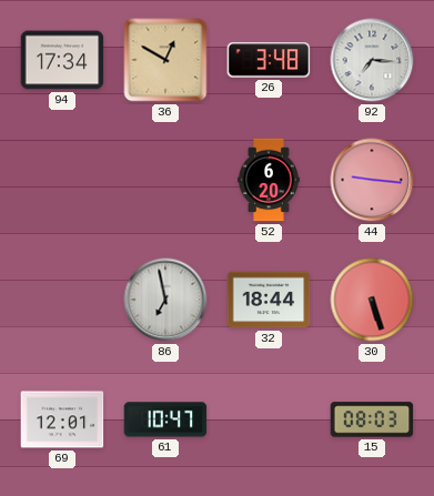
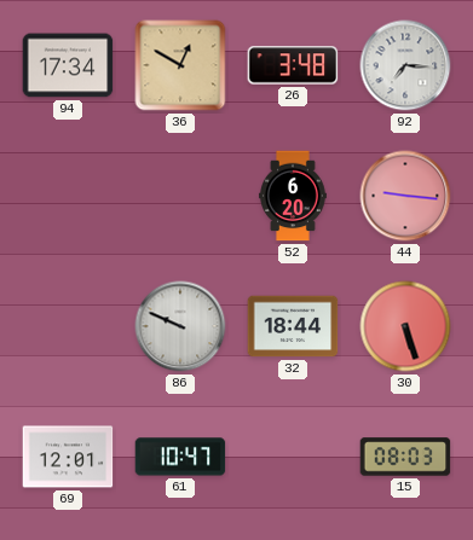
86: 6:58 -> 9:49 (180, 326)
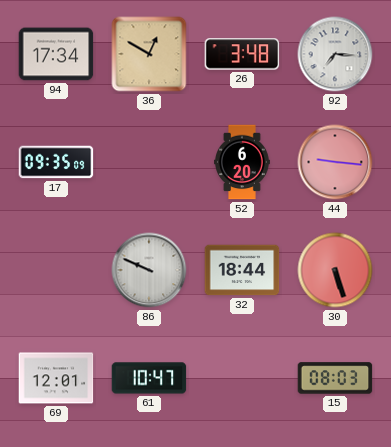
17: none -> 09:35 (56, 162)
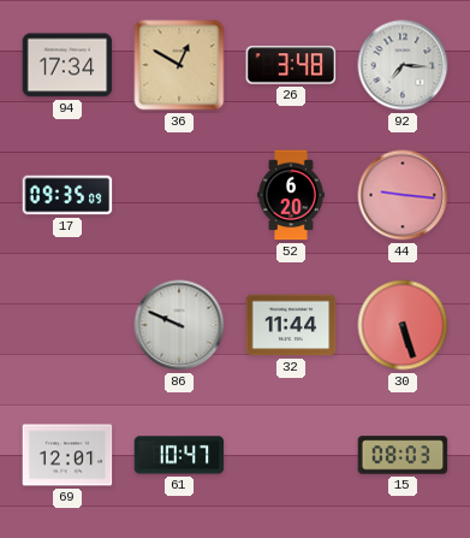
32: 18:44 -> 11:44 (291, 325)
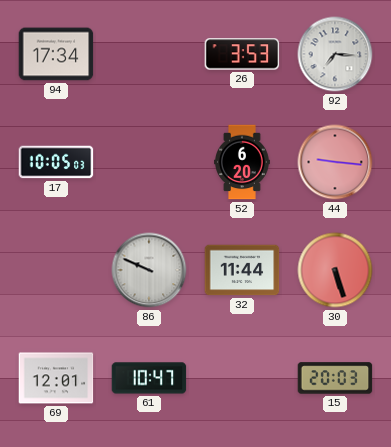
36: 12:50 -> none (179, 65)
26: 3:48 -> 3:53 (242, 54)
17: 09:35 -> 10:05 (56, 162)
15: 08:03 -> 20:03 (335, 378)
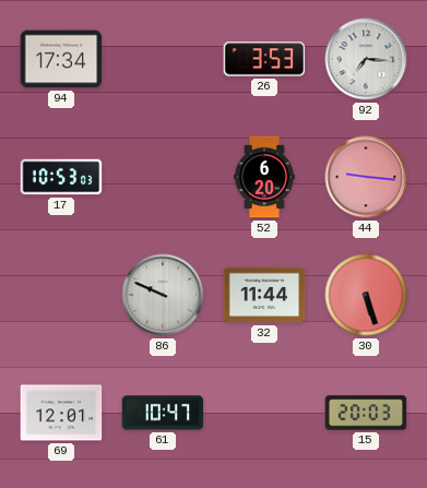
17: 10:05 -> 10:53 (61, 177)
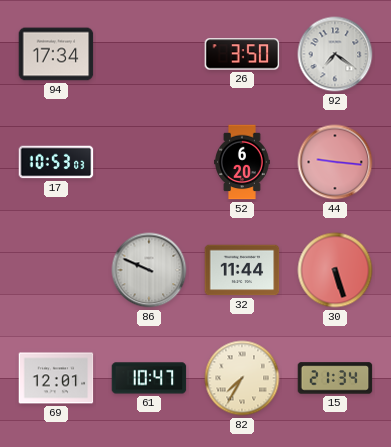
26: 3:53 -> 3:50 (242, 54)
92: 7:16 -> 7:21 (335, 54)
82: none -> 7:35 (242, 378)
15: 20:03 -> 21:34 (335, 378)
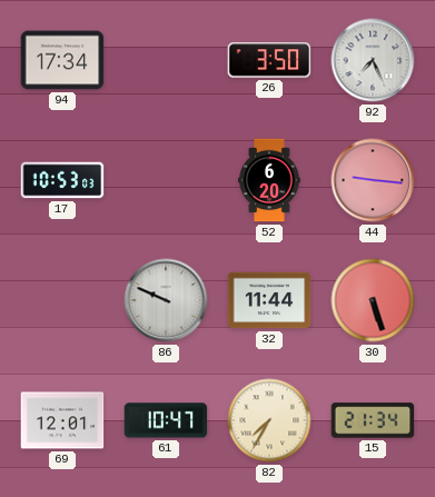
92: 7:21 -> 7:26 (373, 60)
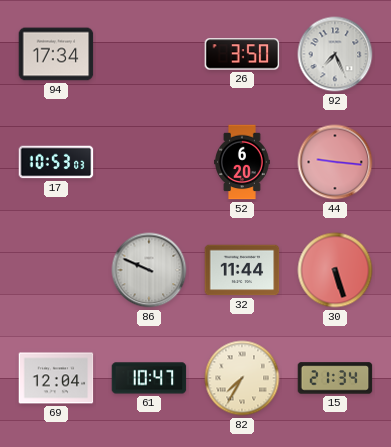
69: 12:01 -> 12:04 (56, 378)
